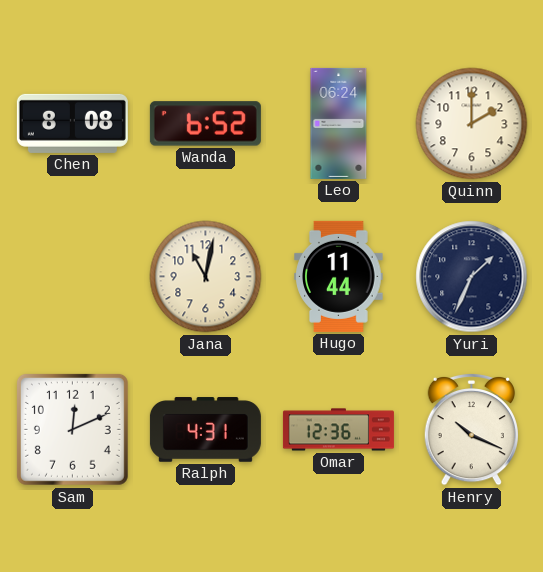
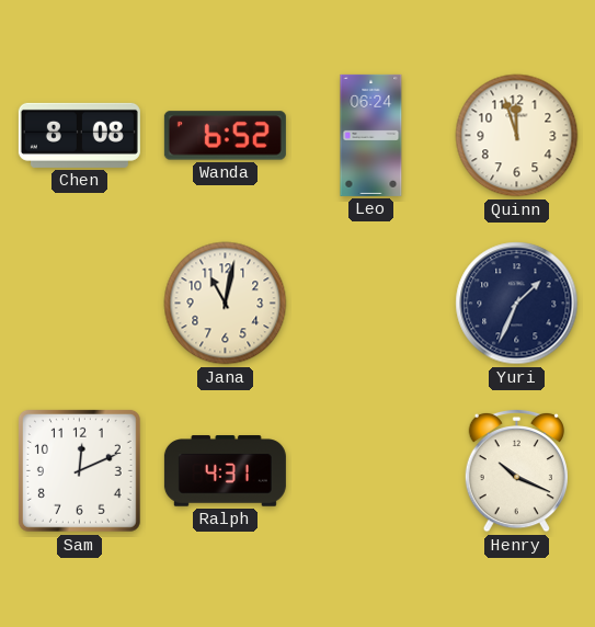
Quinn: 2:00 -> 11:57 (517, 136)
Hugo: 11:44 -> none (339, 276)
Omar: 12:36 -> none (338, 430)
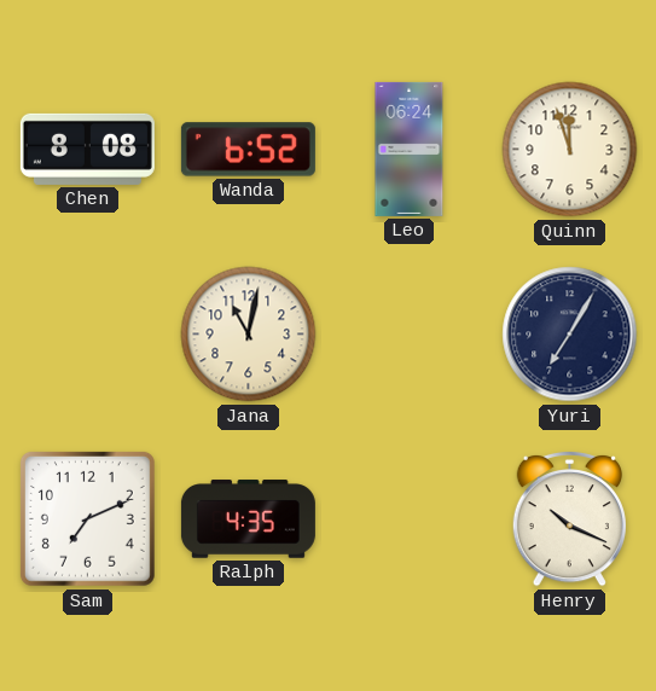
Yuri: 1:34 -> 7:05 (570, 335)
Sam: 12:11 -> 7:11 (87, 518)
Ralph: 4:31 -> 4:35 (248, 519)
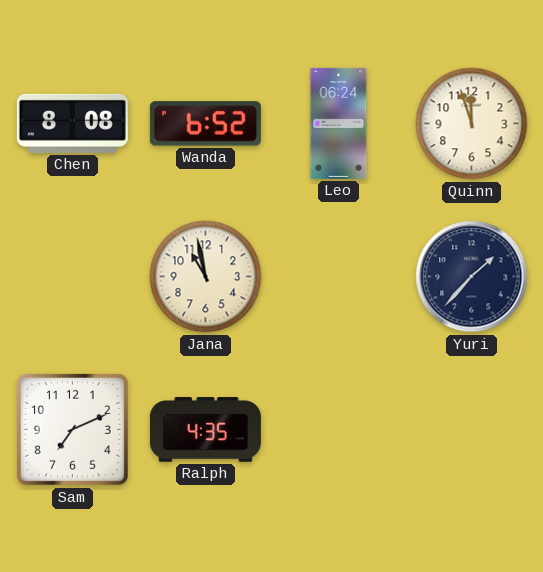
Jana: 11:02 -> 10:58 (206, 277)
Yuri: 7:05 -> 1:37 (472, 277)
Henry: 10:19 -> none (569, 518)
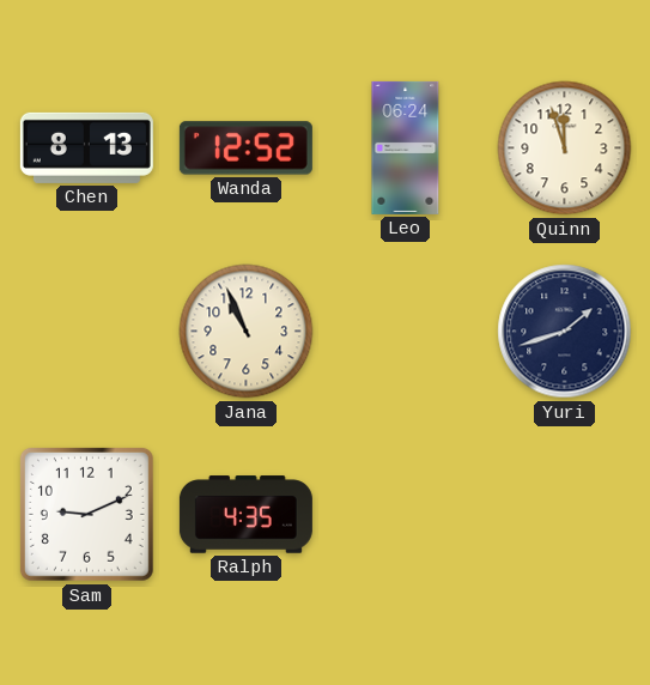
Chen: 8:08 -> 8:13 (86, 147)
Wanda: 6:52 -> 12:52 (245, 148)
Jana: 10:58 -> 10:56 (247, 332)
Yuri: 1:37 -> 1:42 (565, 332)
Sam: 7:11 -> 9:11 (86, 514)
